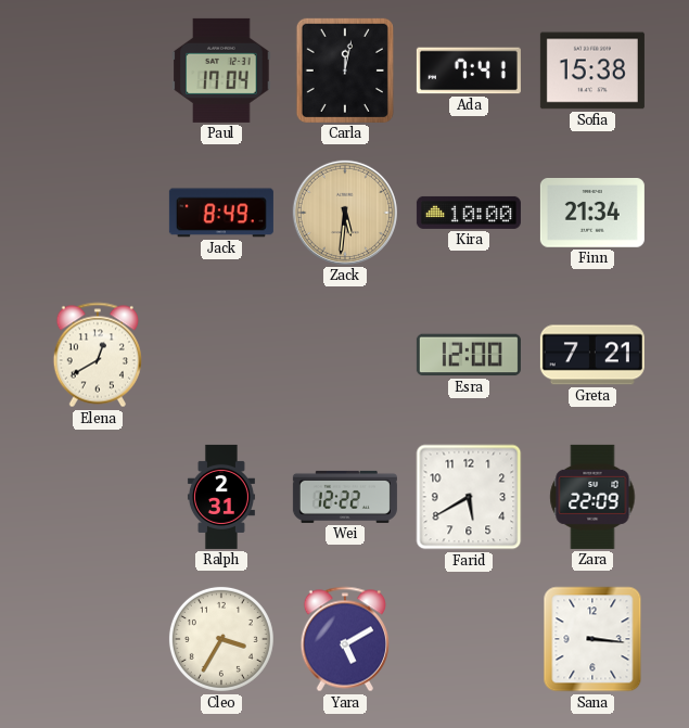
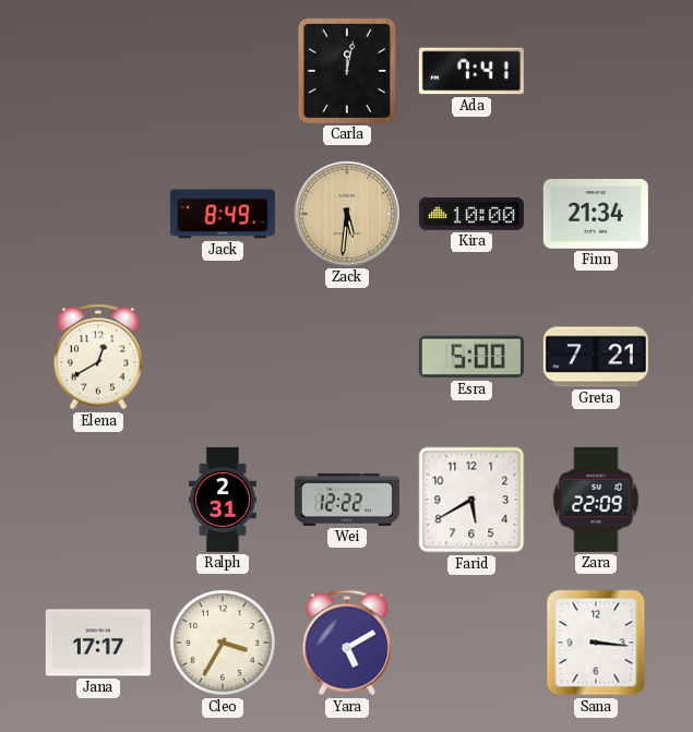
Paul: 17:04 -> none (221, 71)
Sofia: 15:38 -> none (592, 71)
Esra: 12:00 -> 5:00 (471, 357)
Jana: none -> 17:17 (98, 643)
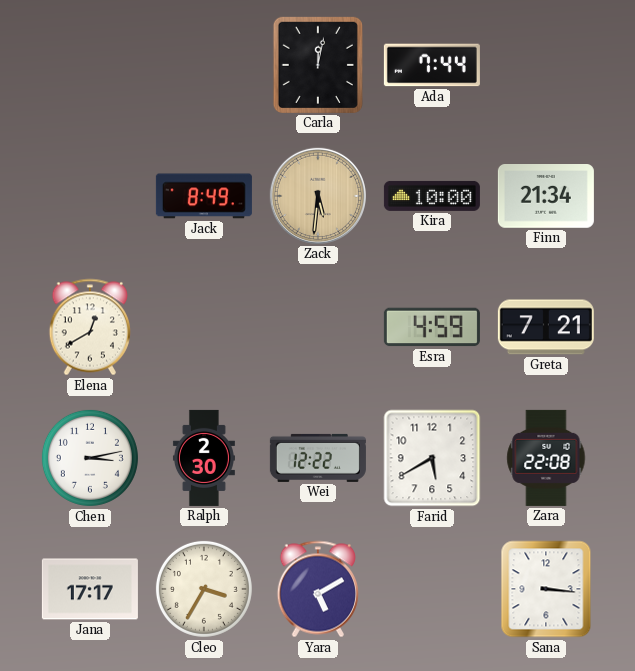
Ada: 7:41 -> 7:44 (432, 65)
Esra: 5:00 -> 4:59 (432, 327)
Chen: none -> 3:13 (90, 458)
Ralph: 2:31 -> 2:30 (204, 458)
Zara: 22:09 -> 22:08 (546, 458)
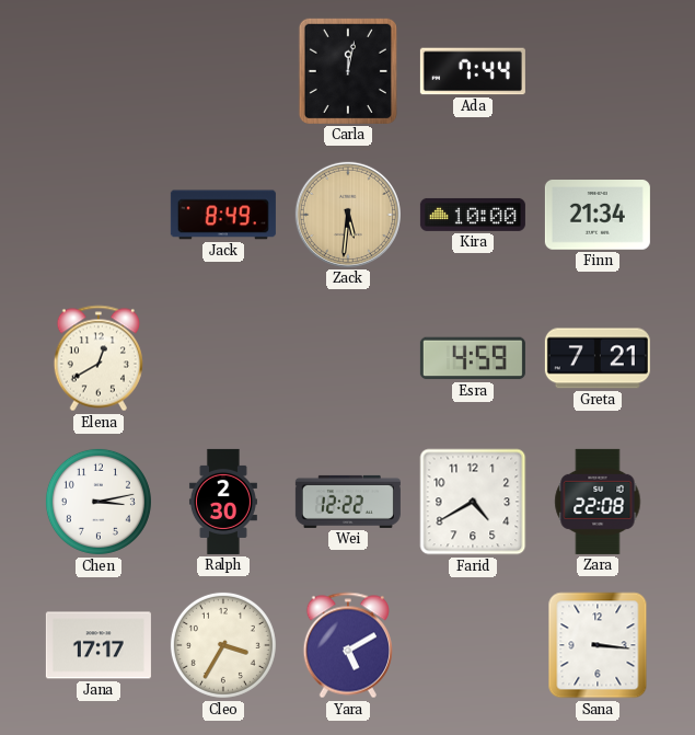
Farid: 5:40 -> 4:40 (473, 502)
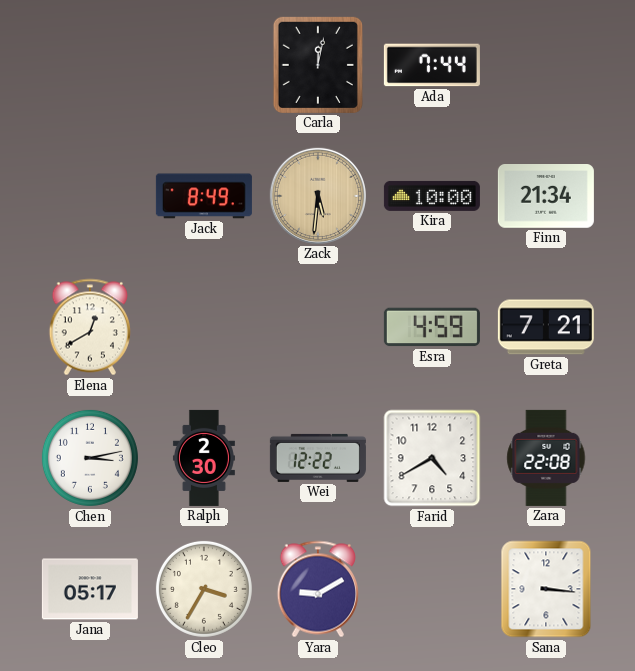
Jana: 17:17 -> 05:17 (90, 589)
Yara: 5:10 -> 9:10 (318, 589)
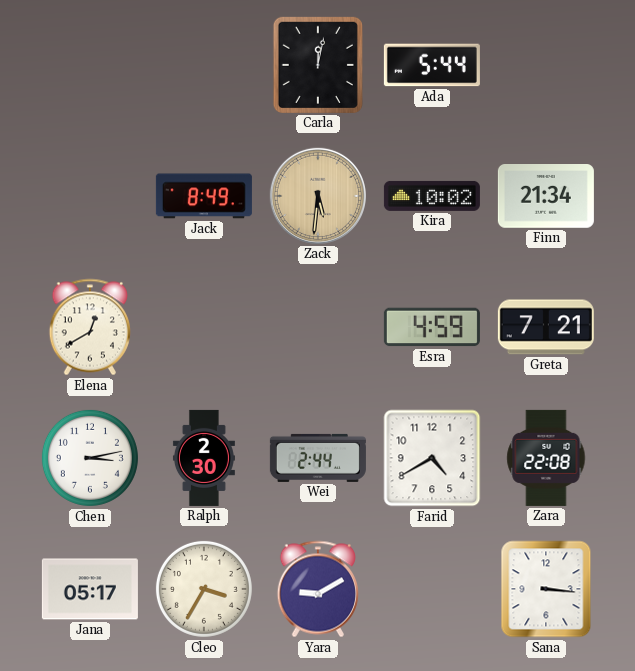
Ada: 7:44 -> 5:44 (432, 65)
Kira: 10:00 -> 10:02 (432, 196)
Wei: 12:22 -> 2:44 (318, 458)
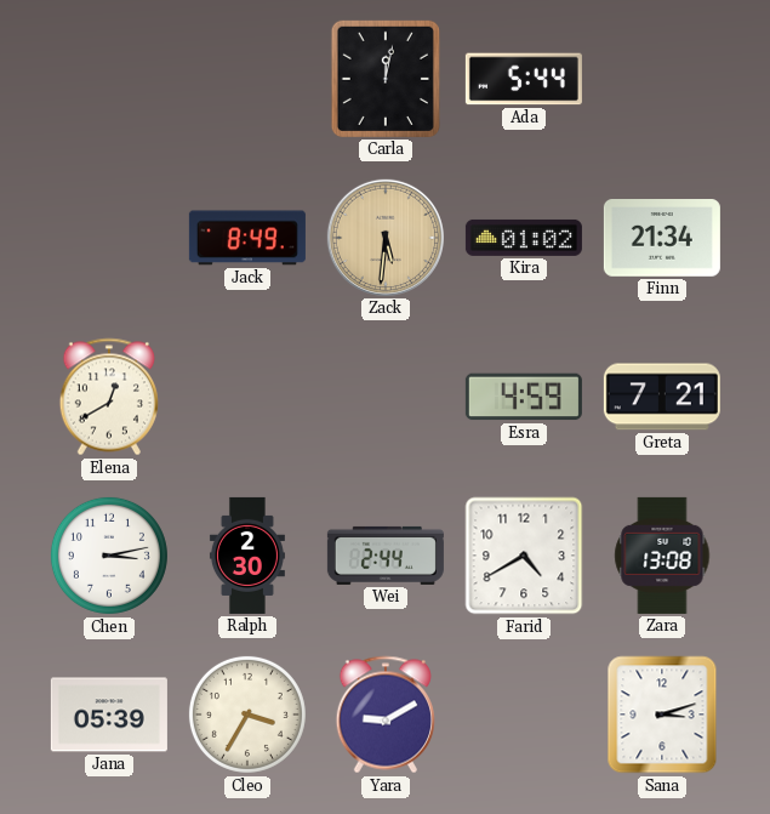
Kira: 10:02 -> 01:02 (524, 238)
Zara: 22:08 -> 13:08 (662, 556)
Jana: 05:17 -> 05:39 (109, 715)
Sana: 3:16 -> 3:12 (662, 715)
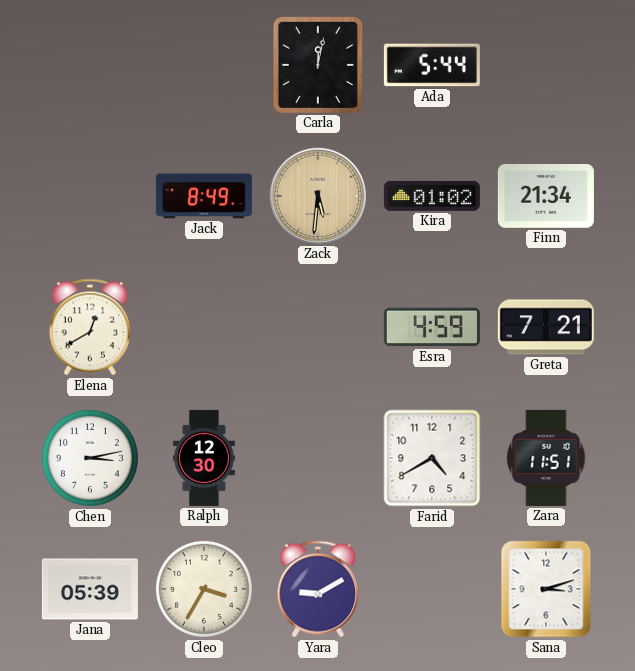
Ralph: 2:30 -> 12:30 (204, 458)
Wei: 2:44 -> none (386, 556)
Zara: 13:08 -> 11:51 (546, 458)
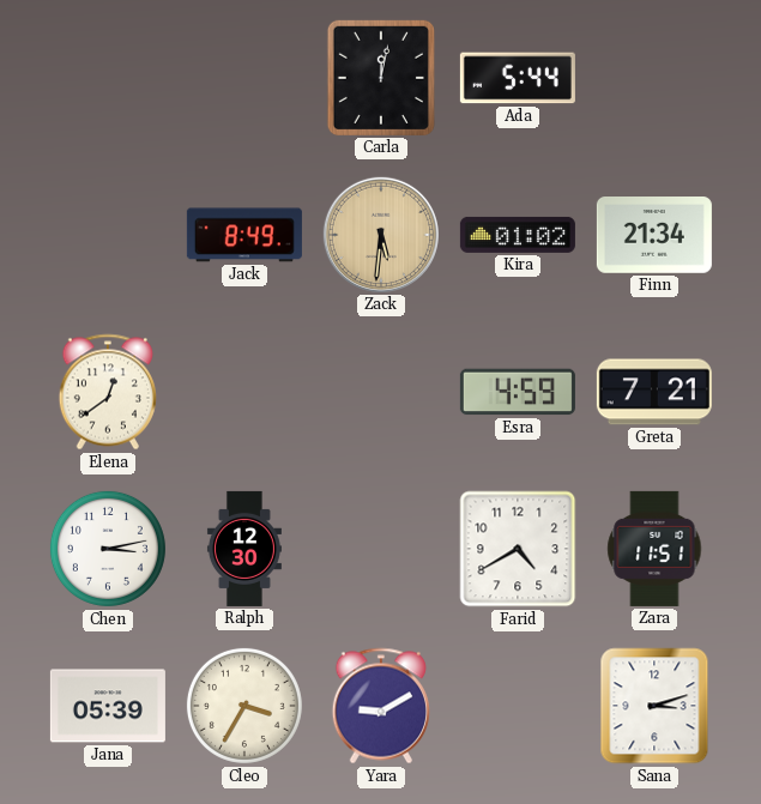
Elena: 12:40 -> 12:39 (108, 392)
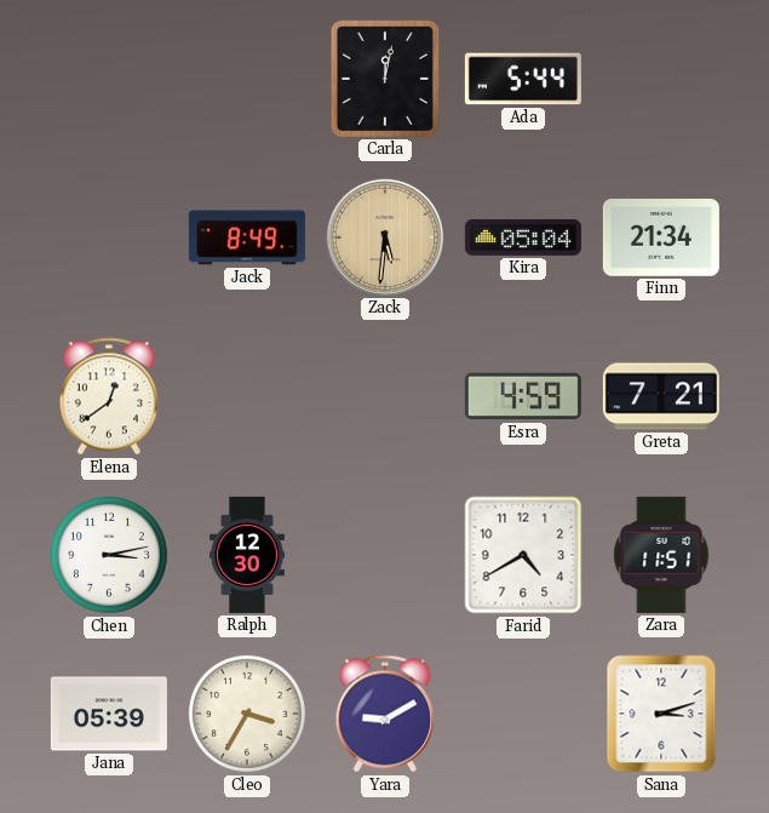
Kira: 01:02 -> 05:04 (523, 237)
